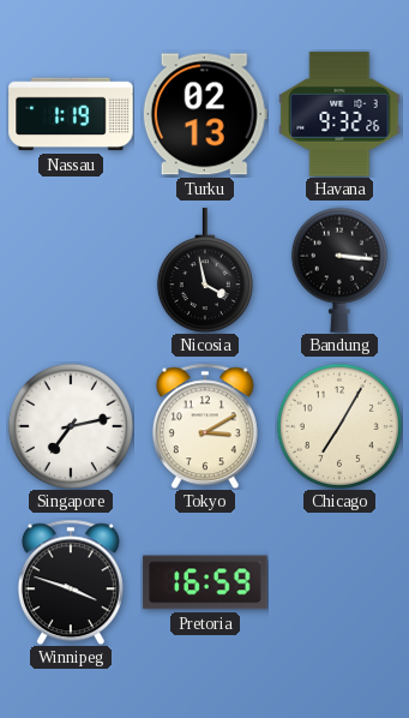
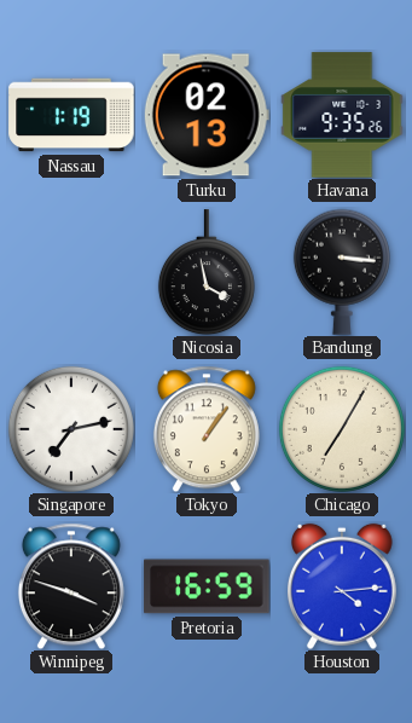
Havana: 9:32 -> 9:35 (342, 115)
Tokyo: 3:10 -> 1:06 (207, 429)
Houston: none -> 4:14 (343, 586)
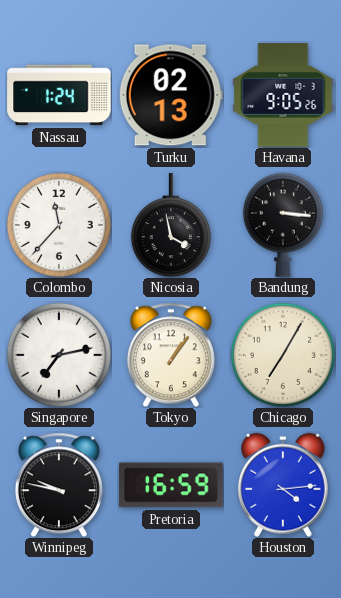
Nassau: 1:19 -> 1:24 (59, 95)
Havana: 9:35 -> 9:05 (283, 95)
Colombo: none -> 11:37 (59, 225)
Winnipeg: 3:48 -> 9:47 (59, 485)
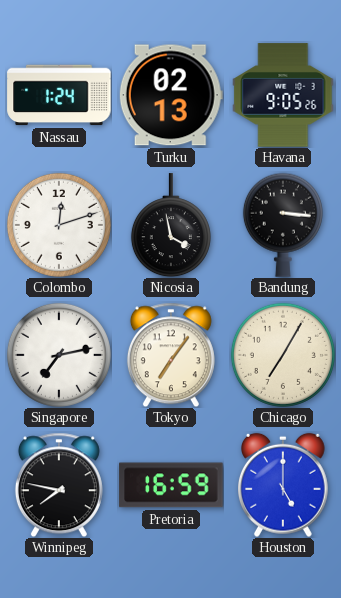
Colombo: 11:37 -> 12:12 (59, 225)
Tokyo: 1:06 -> 7:06 (171, 355)
Winnipeg: 9:47 -> 7:47 (59, 485)
Houston: 4:14 -> 5:00 (284, 485)
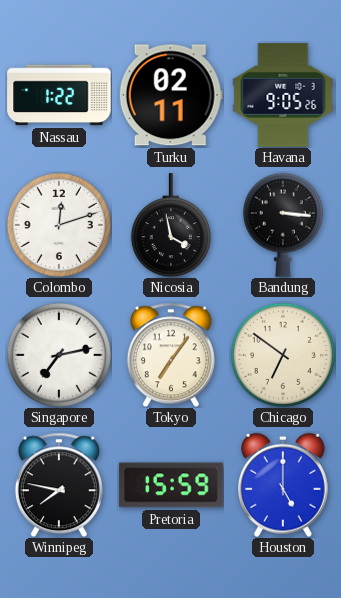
Nassau: 1:24 -> 1:22 (59, 95)
Turku: 02:13 -> 02:11 (171, 95)
Chicago: 7:05 -> 6:51 (283, 355)
Pretoria: 16:59 -> 15:59 (171, 485)
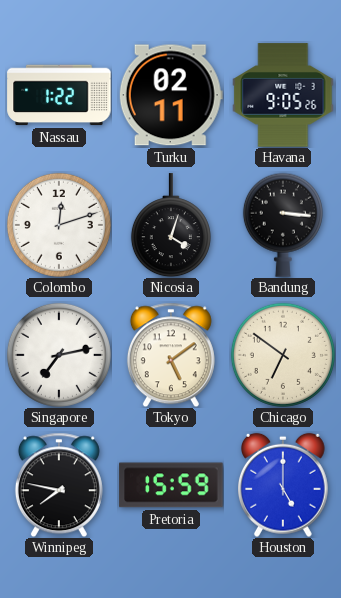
Nicosia: 3:58 -> 4:03 (171, 225)
Tokyo: 7:06 -> 5:09 (171, 355)
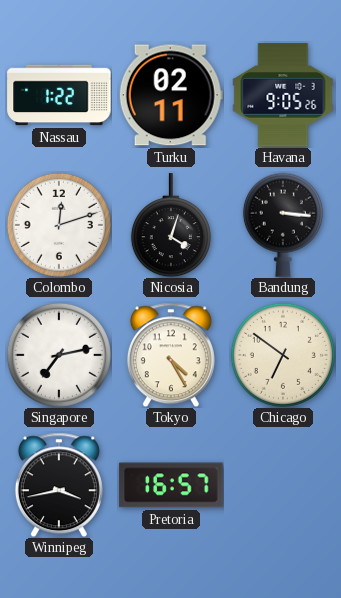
Tokyo: 5:09 -> 4:25 (171, 355)
Winnipeg: 7:47 -> 3:43 (59, 485)
Pretoria: 15:59 -> 16:57 (171, 485)
Houston: 5:00 -> none (284, 485)
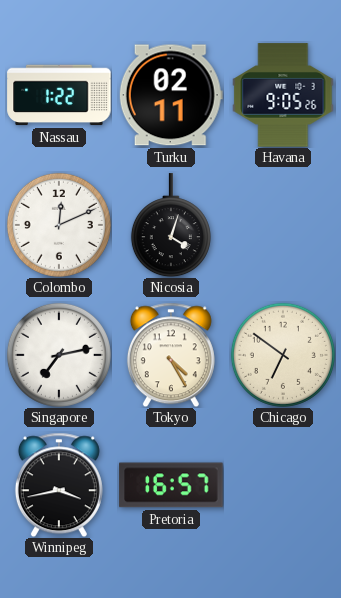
Colombo: 12:12 -> 12:11 (59, 225)
Bandung: 3:16 -> none (283, 225)
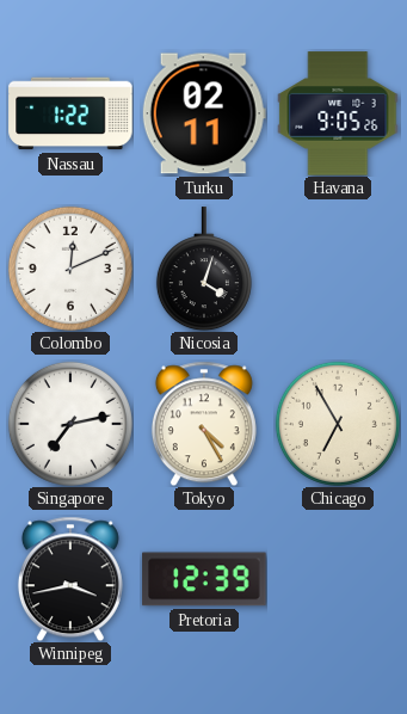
Chicago: 6:51 -> 6:55 (338, 424)
Pretoria: 16:57 -> 12:39 (204, 579)
